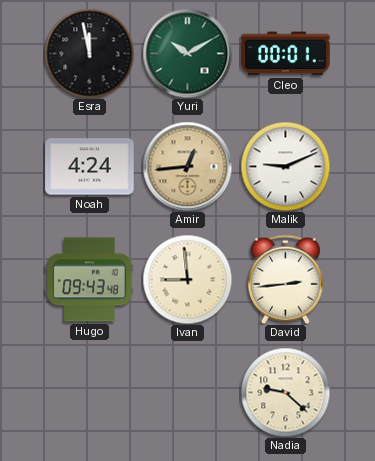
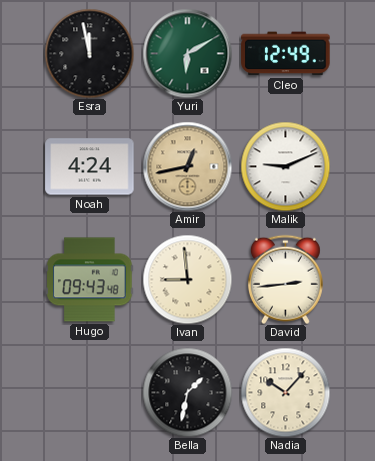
Yuri: 10:10 -> 6:10 (187, 53)
Cleo: 00:01 -> 12:49 (286, 54)
Amir: 12:44 -> 12:43 (187, 166)
Bella: none -> 1:32 (187, 392)
Nadia: 9:22 -> 10:07 (285, 392)
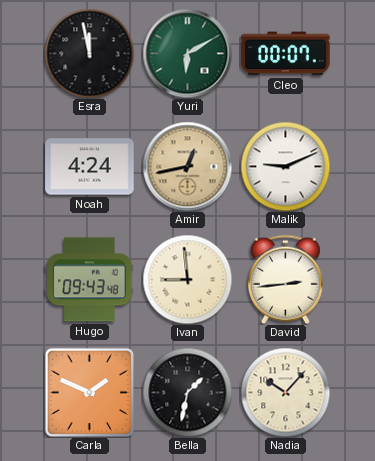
Cleo: 12:49 -> 00:07 (286, 54)
Carla: none -> 1:49 (89, 392)
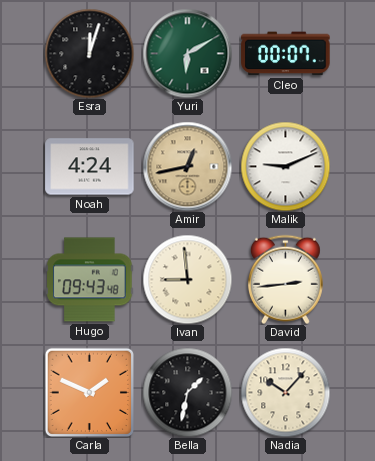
Esra: 11:58 -> 12:03 (89, 53)
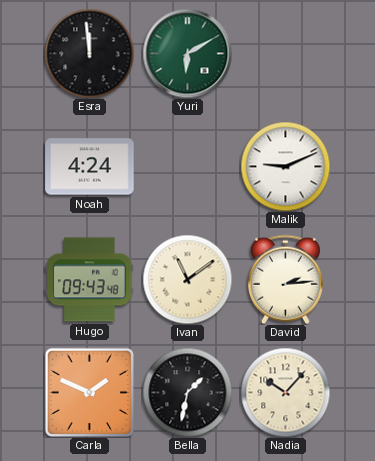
Esra: 12:03 -> 11:59 (89, 53)
Cleo: 00:07 -> none (286, 54)
Amir: 12:43 -> none (187, 166)
Ivan: 8:59 -> 11:09 (187, 279)
David: 2:44 -> 2:14 (285, 279)
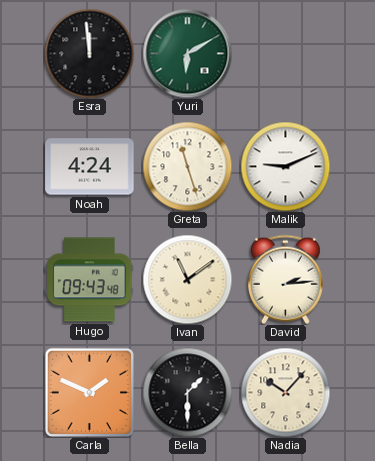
Greta: none -> 11:27 (187, 166)
Bella: 1:32 -> 1:30 (187, 392)
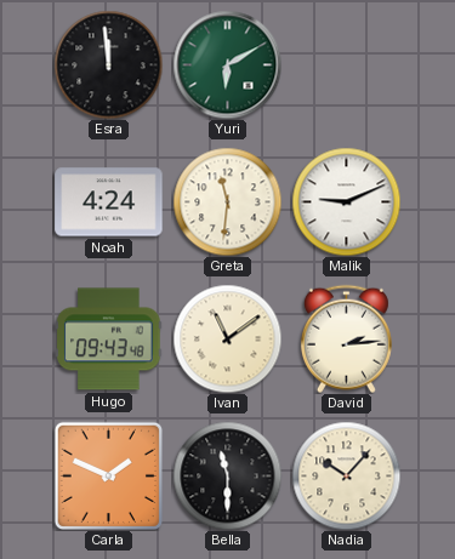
Greta: 11:27 -> 11:31 (227, 201)
Bella: 1:30 -> 11:30 (227, 475)
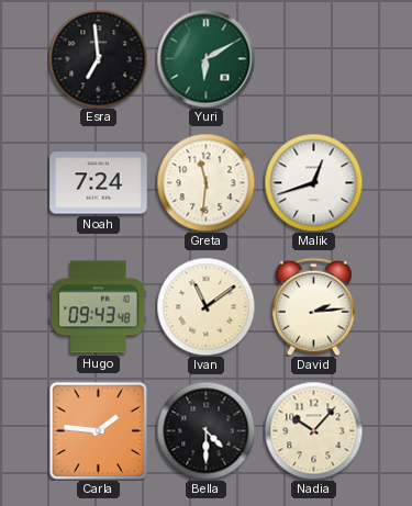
Esra: 11:59 -> 6:59 (98, 58)
Noah: 4:24 -> 7:24 (99, 183)
Malik: 9:11 -> 12:42 (313, 182)
Carla: 1:49 -> 1:46 (98, 430)
Bella: 11:30 -> 4:30 (205, 430)
